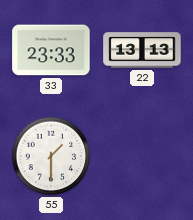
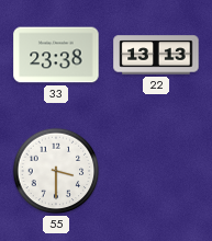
33: 23:33 -> 23:38 (56, 55)
55: 1:30 -> 3:30 (56, 171)
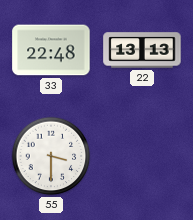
33: 23:38 -> 22:48 (51, 50)
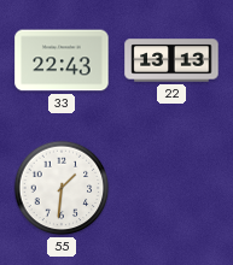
33: 22:48 -> 22:43 (62, 60)
55: 3:30 -> 1:31 (62, 188)
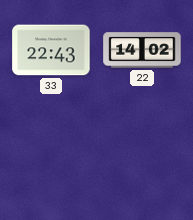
22: 13:13 -> 14:02 (142, 50)
55: 1:31 -> none (62, 188)
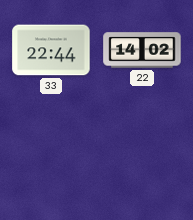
33: 22:43 -> 22:44 (51, 50)
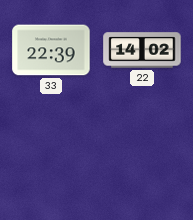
33: 22:44 -> 22:39 (51, 50)
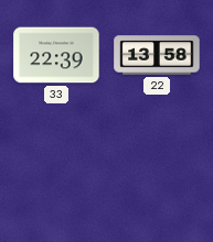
22: 14:02 -> 13:58 (157, 55)
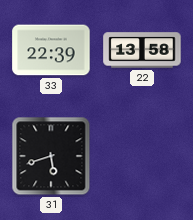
31: none -> 5:42 (51, 156)
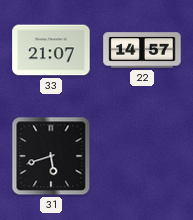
33: 22:39 -> 21:07 (51, 50)
22: 13:58 -> 14:57 (142, 50)
